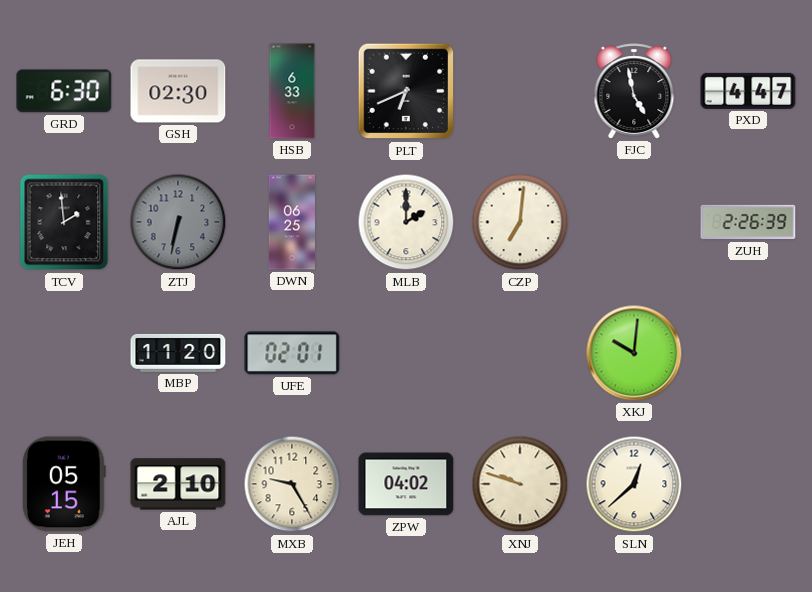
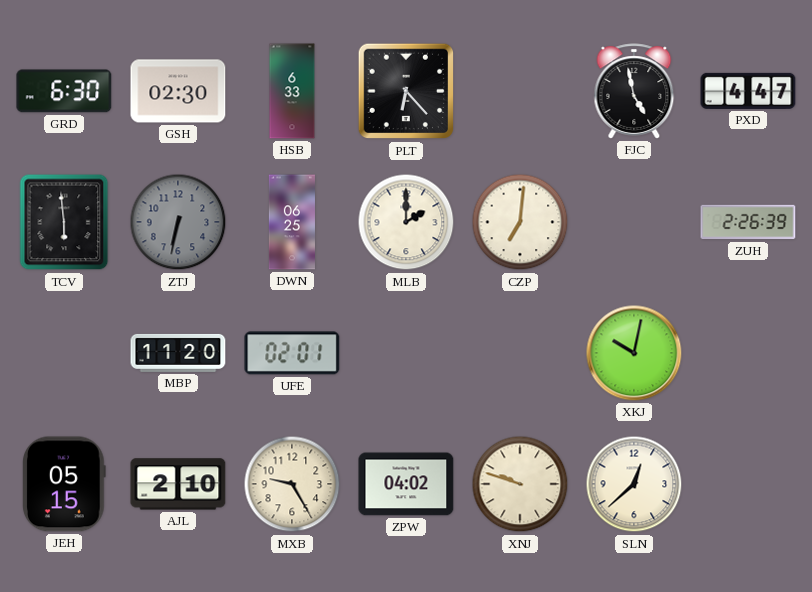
PLT: 6:41 -> 6:23 (406, 91)
TCV: 1:59 -> 5:59 (64, 222)
XKJ: 10:01 -> 10:02 (634, 353)
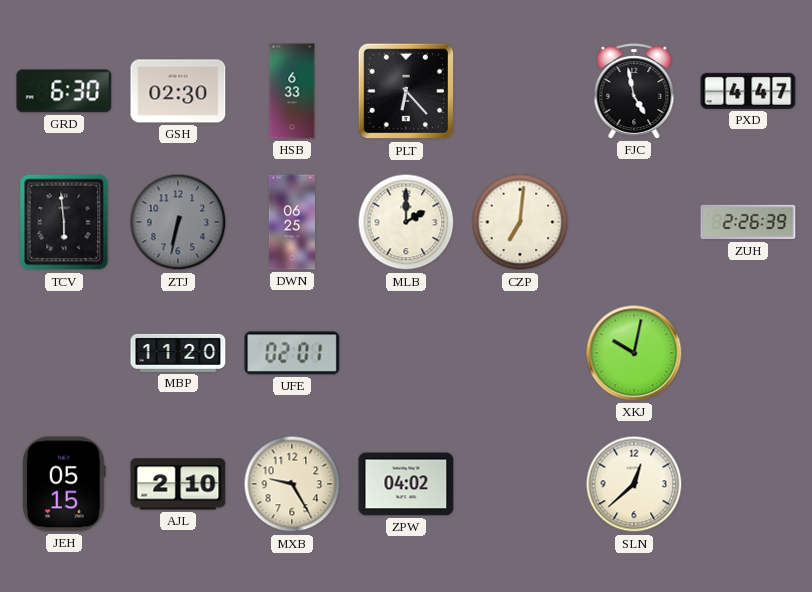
XNJ: 9:48 -> none (520, 484)
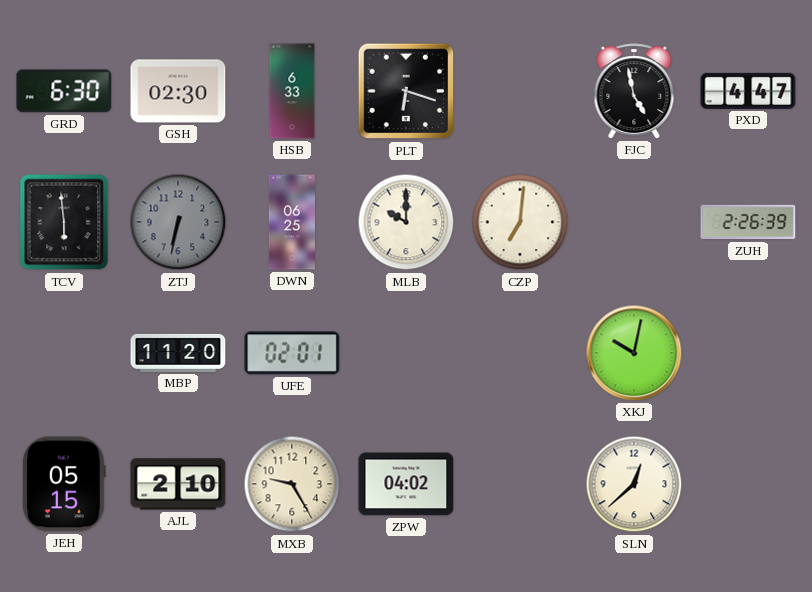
PLT: 6:23 -> 6:18 (406, 91)
MLB: 2:00 -> 10:00 (406, 222)
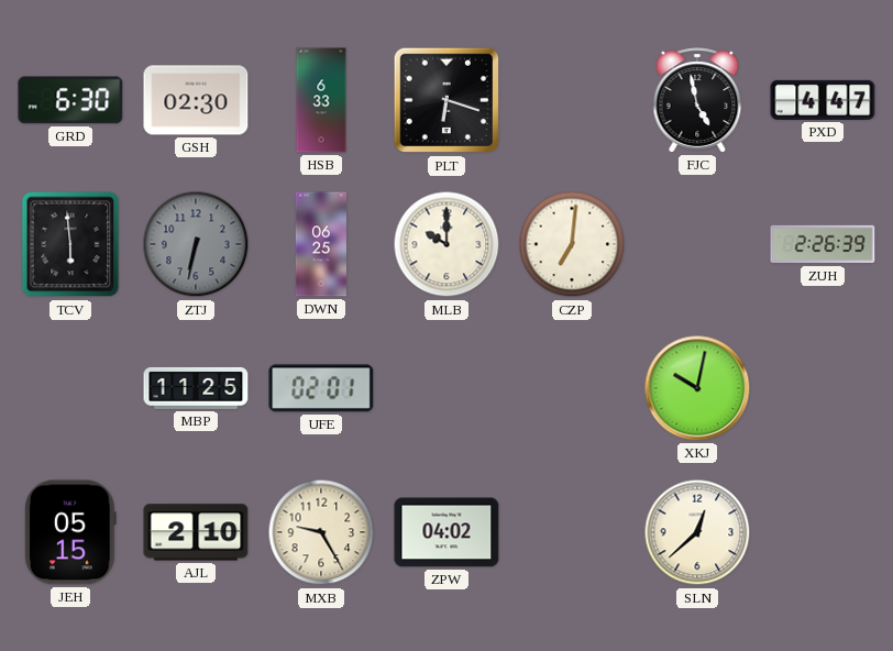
MBP: 11:20 -> 11:25 (196, 388)
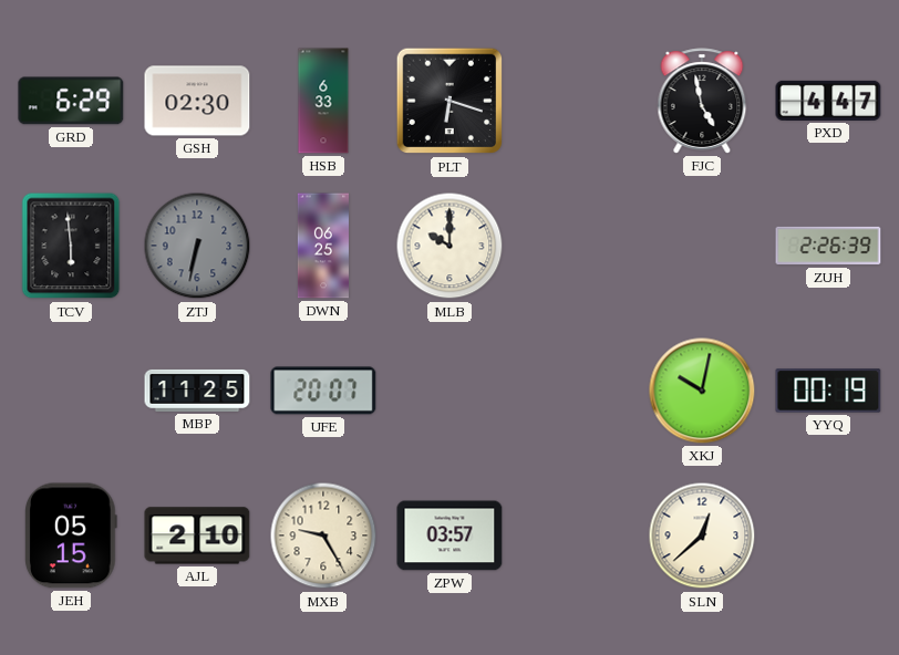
GRD: 6:30 -> 6:29 (71, 101)
CZP: 7:01 -> none (572, 244)
UFE: 02:01 -> 20:07 (323, 391)
YYQ: none -> 00:19 (828, 391)
ZPW: 04:02 -> 03:57 (449, 536)
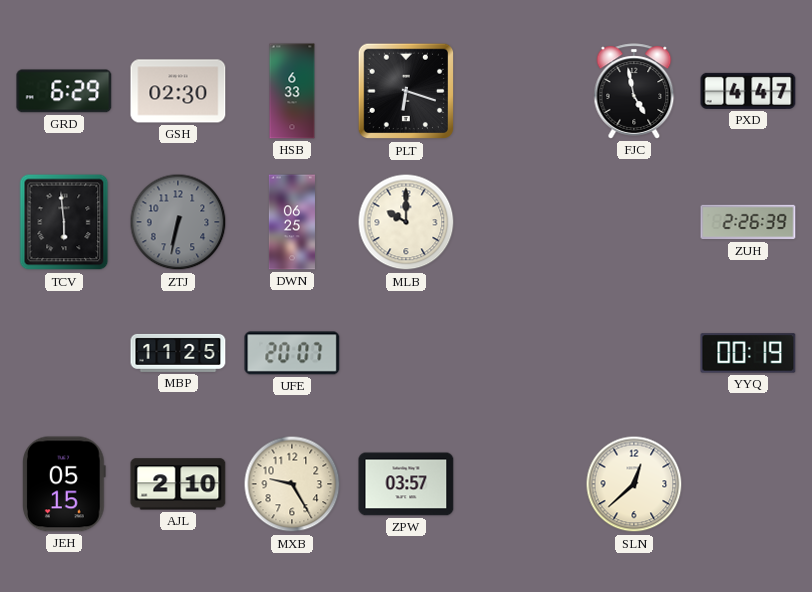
XKJ: 10:02 -> none (702, 391)
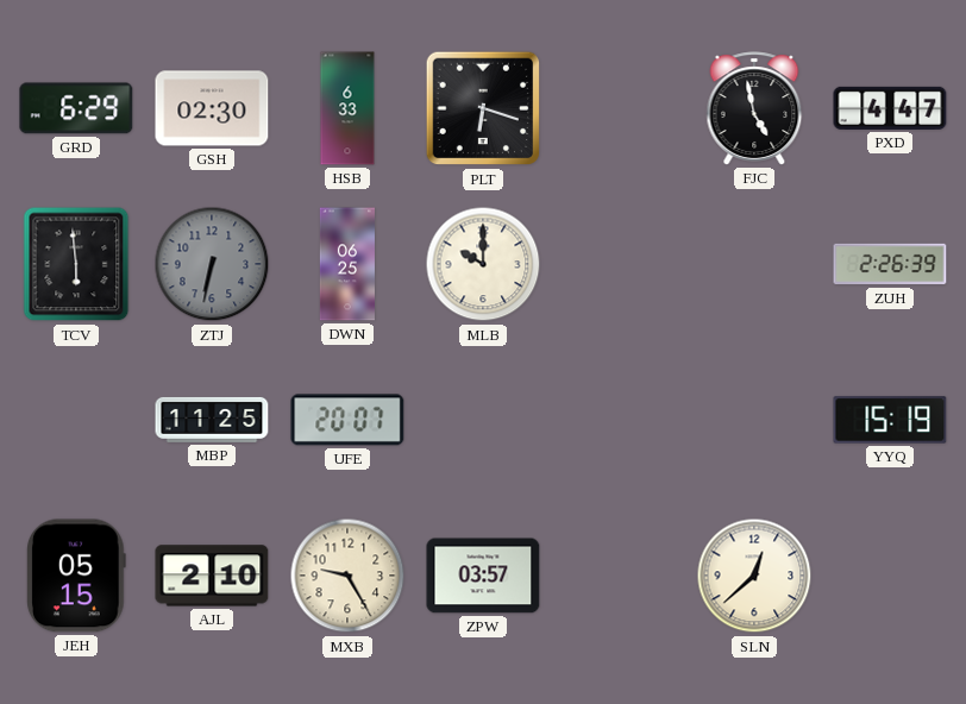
YYQ: 00:19 -> 15:19 (890, 420)
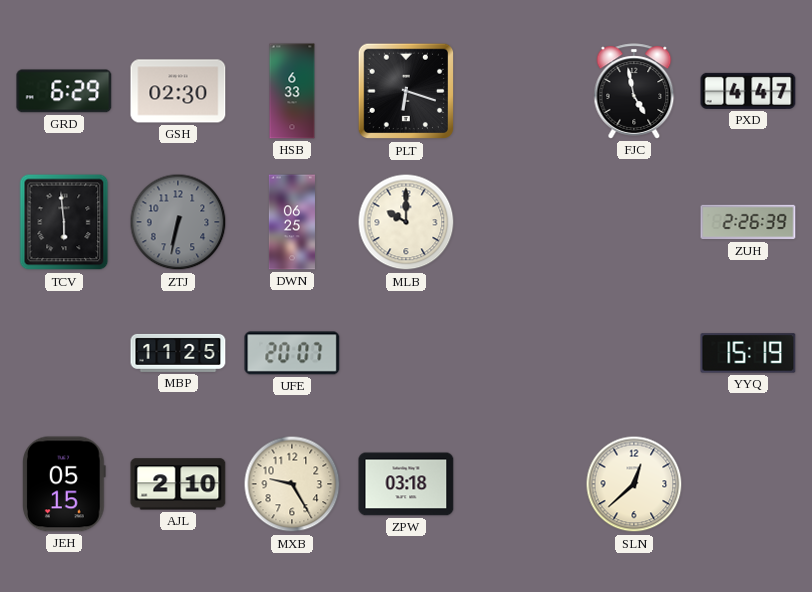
ZPW: 03:57 -> 03:18 (406, 484)
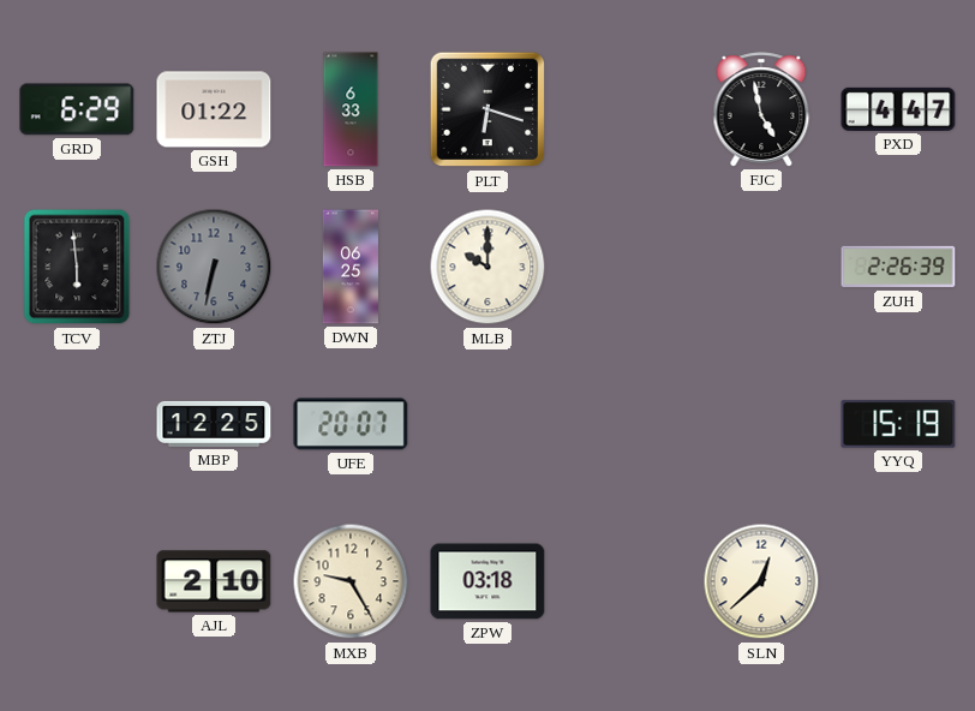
GSH: 02:30 -> 01:22 (214, 109)
MBP: 11:25 -> 12:25 (214, 424)
JEH: 05:15 -> none (65, 484)
